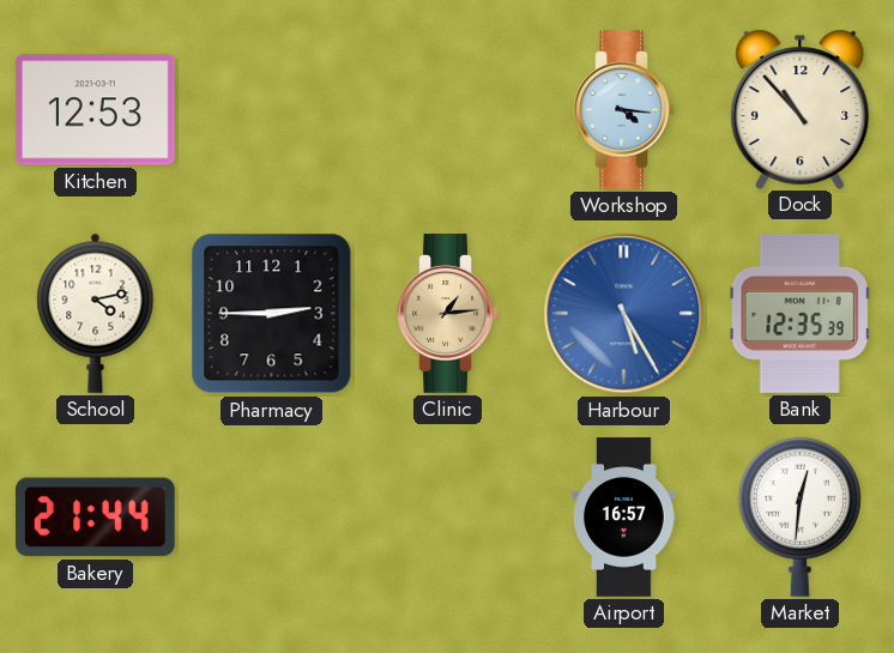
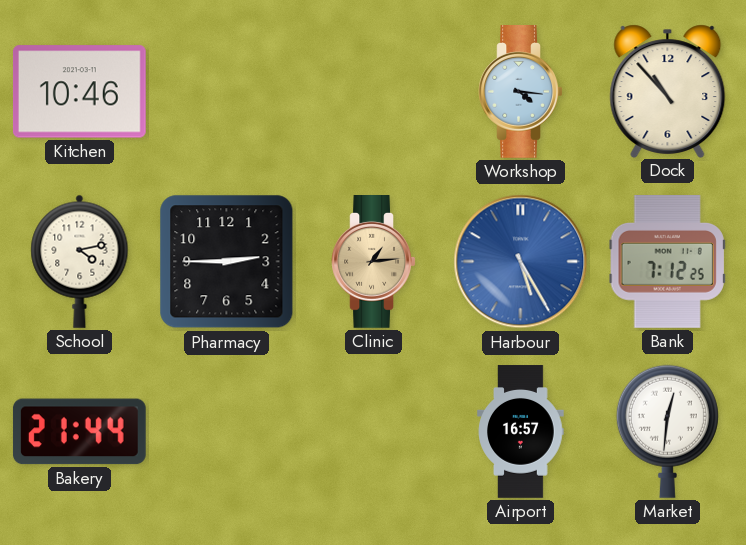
Kitchen: 12:53 -> 10:46 (79, 92)
Bank: 12:35 -> 7:12 (667, 262)
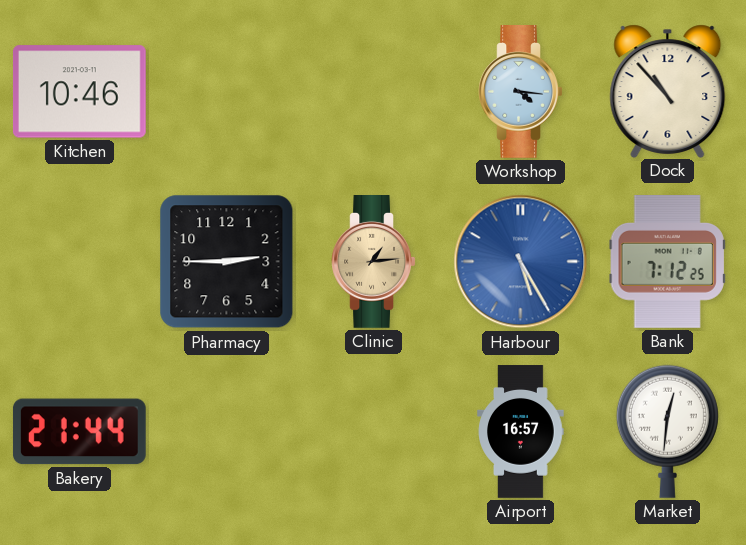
School: 4:13 -> none (80, 261)
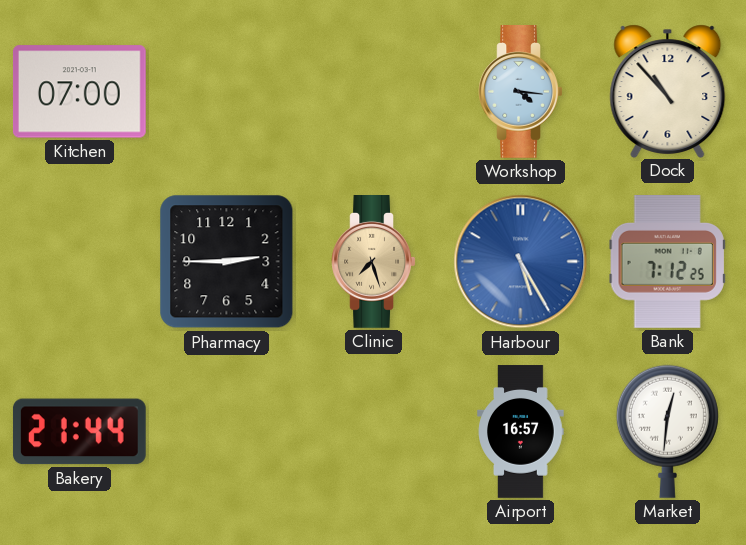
Kitchen: 10:46 -> 07:00 (79, 92)
Clinic: 1:14 -> 7:27 (374, 262)
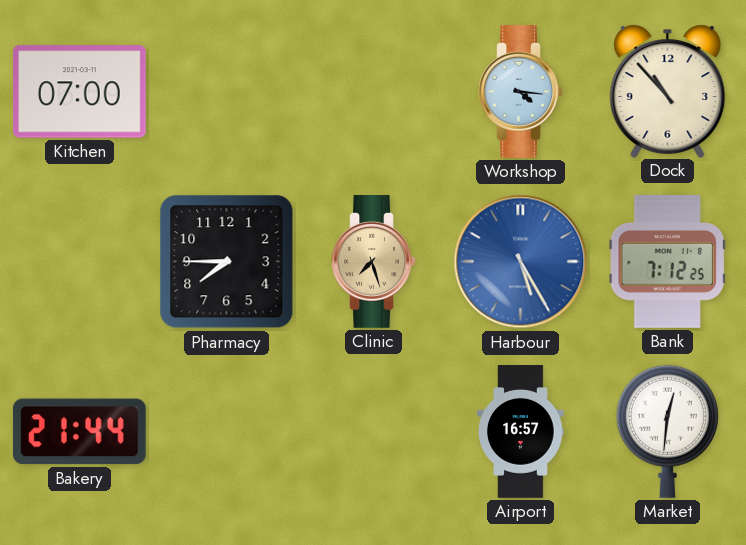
Pharmacy: 2:45 -> 7:45 (227, 262)
